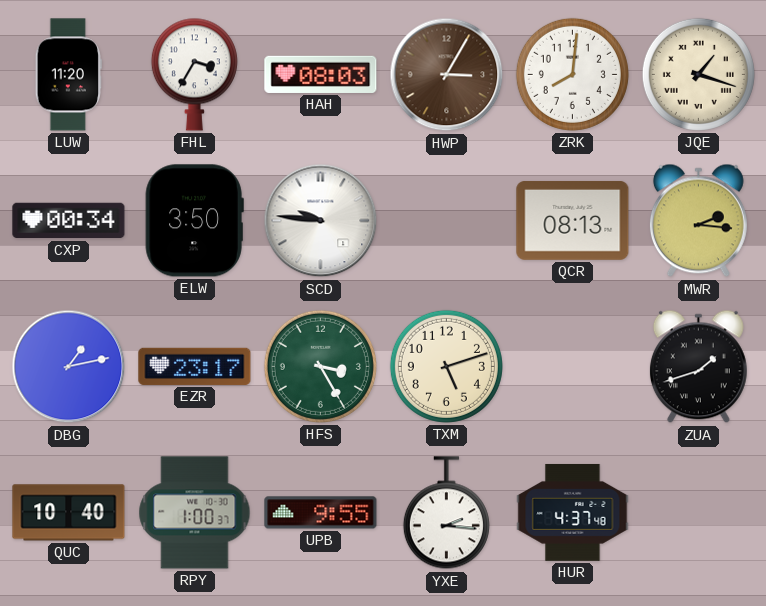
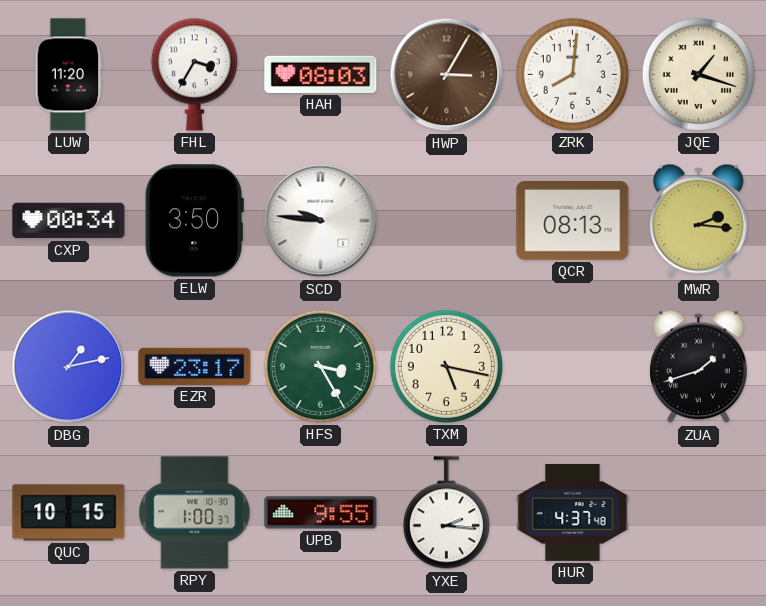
TXM: 5:12 -> 5:17 (446, 366)
QUC: 10:40 -> 10:15 (69, 513)
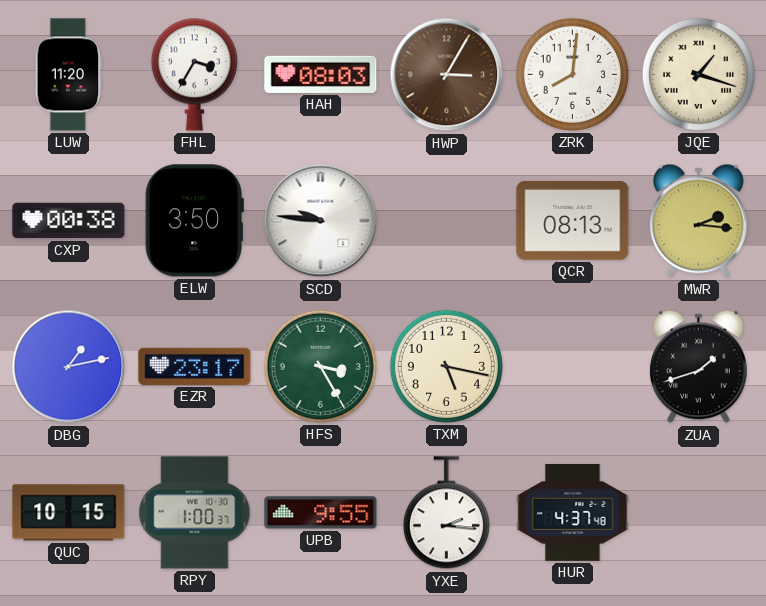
CXP: 00:34 -> 00:38 (69, 221)
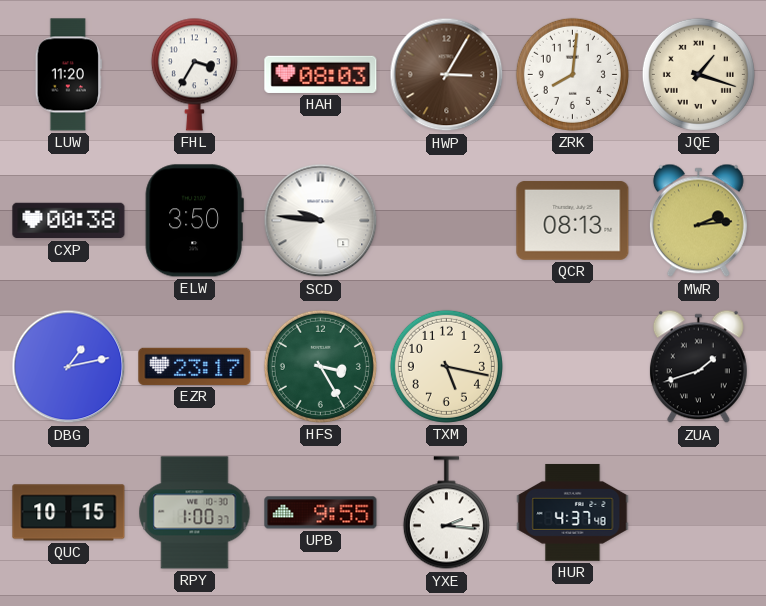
MWR: 2:16 -> 2:14 (698, 221)
